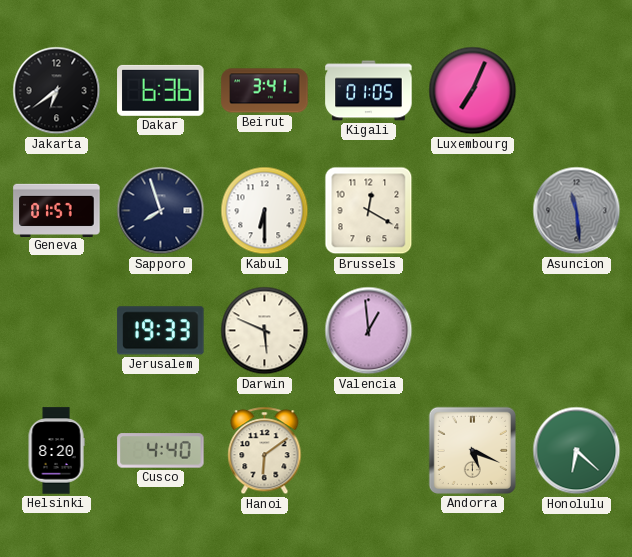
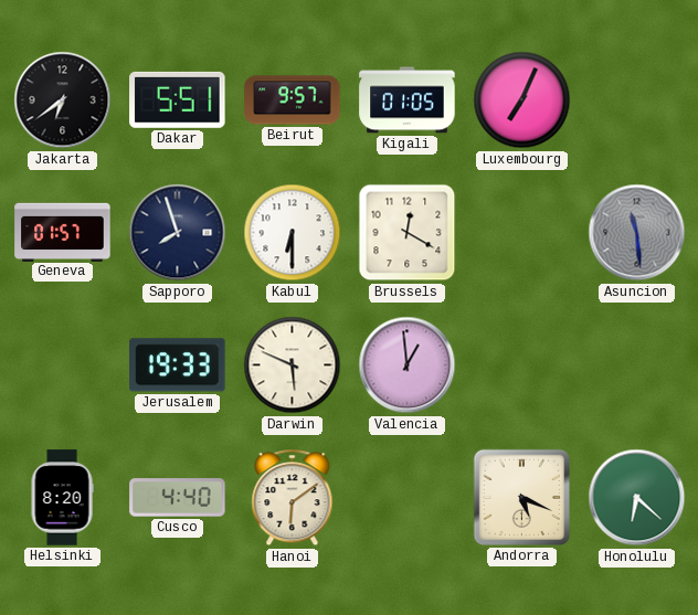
Dakar: 6:36 -> 5:51 (178, 99)
Beirut: 3:41 -> 9:57 (293, 100)
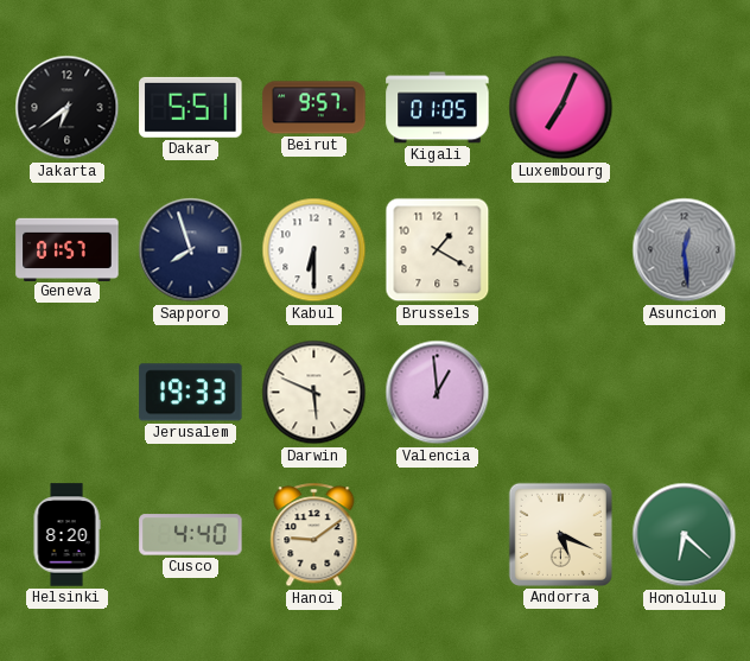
Brussels: 12:20 -> 1:20 (438, 250)
Asuncion: 11:29 -> 12:29 (685, 250)
Hanoi: 6:09 -> 9:09 (314, 535)
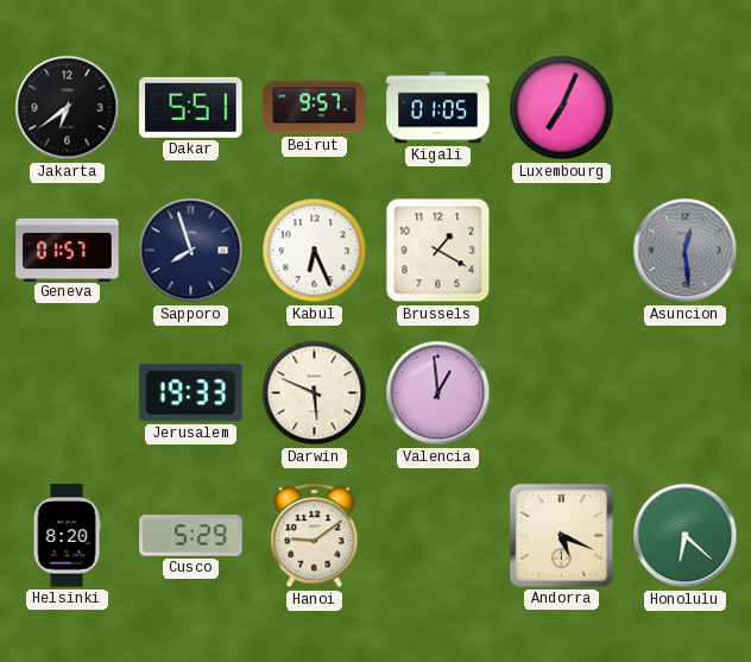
Kabul: 6:30 -> 6:26 (315, 251)
Cusco: 4:40 -> 5:29 (191, 536)
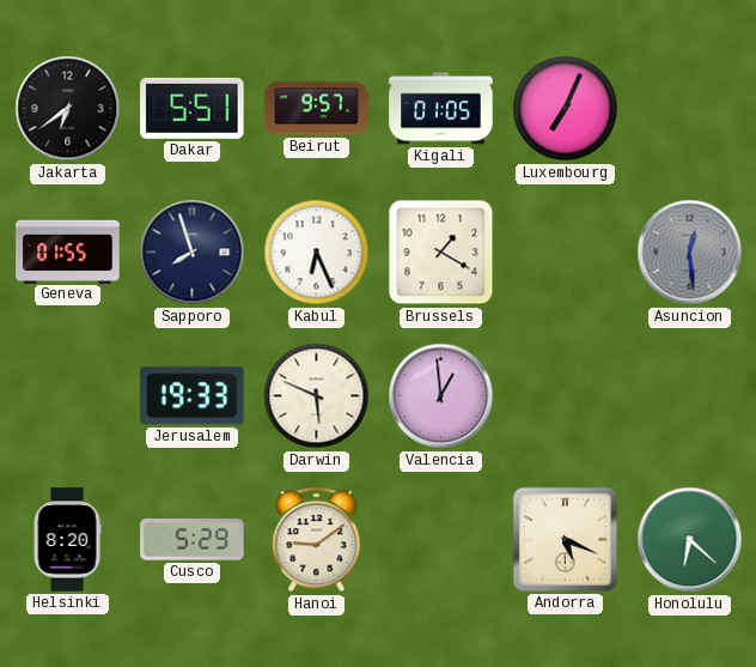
Geneva: 01:57 -> 01:55 (68, 251)
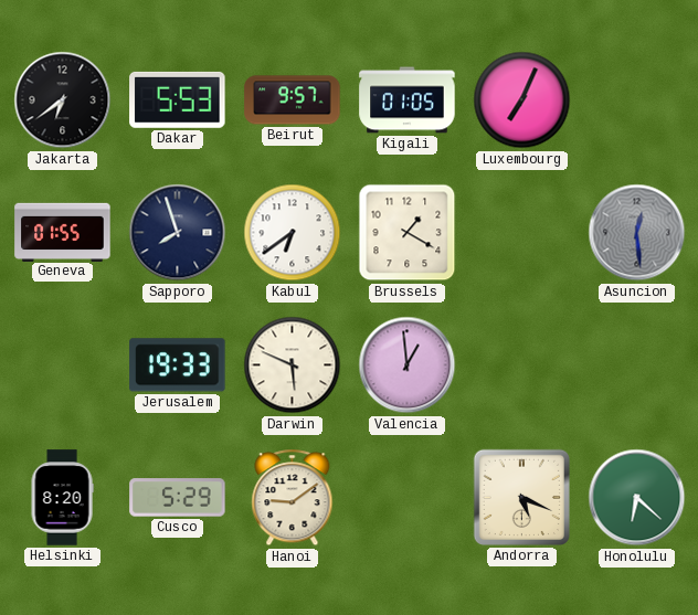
Dakar: 5:51 -> 5:53 (178, 99)
Kabul: 6:26 -> 6:39 (293, 233)
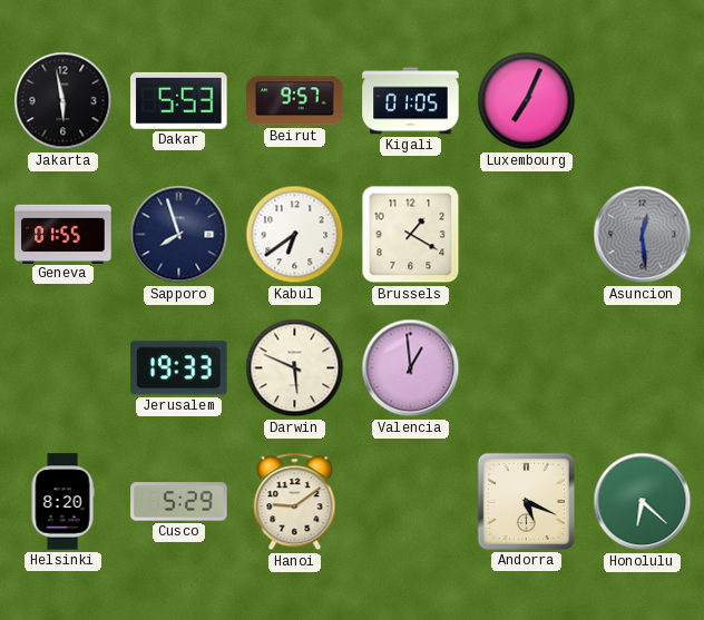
Jakarta: 6:39 -> 5:58 (63, 101)
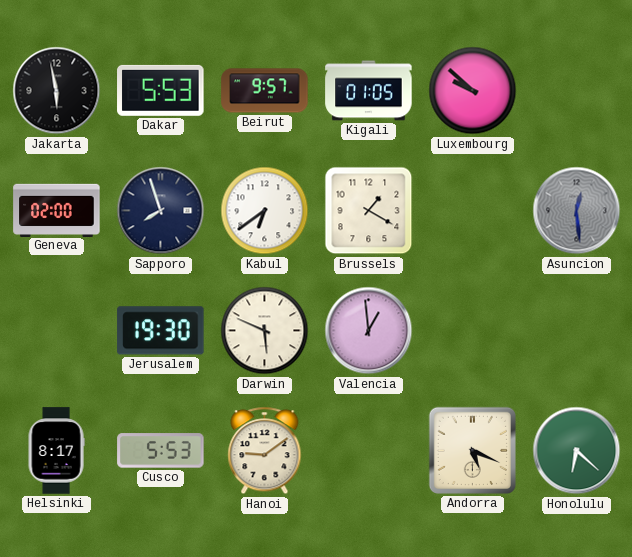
Luxembourg: 7:04 -> 9:52 (473, 91)
Geneva: 01:55 -> 02:00 (57, 210)
Jerusalem: 19:33 -> 19:30 (161, 331)
Helsinki: 8:20 -> 8:17 (56, 451)
Cusco: 5:29 -> 5:53 (161, 451)
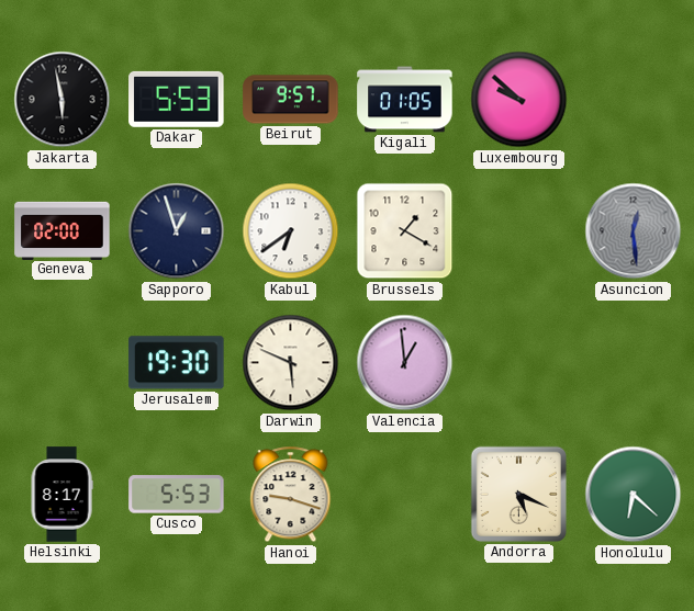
Sapporo: 7:57 -> 12:57 (177, 231)
Hanoi: 9:09 -> 9:18 (291, 495)
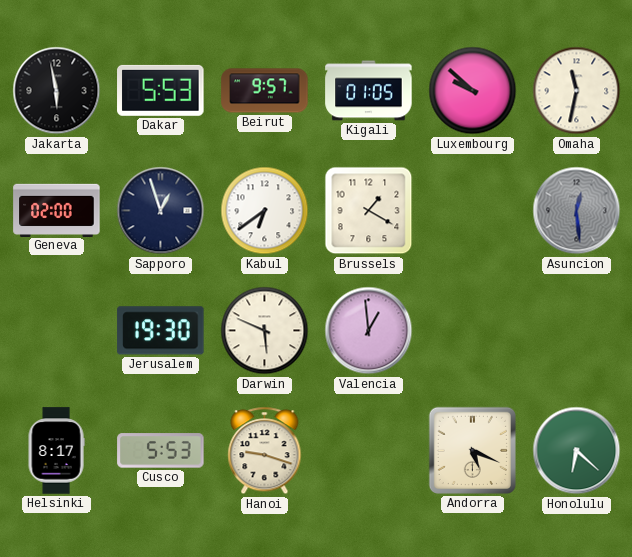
Omaha: none -> 11:32 (577, 91)
